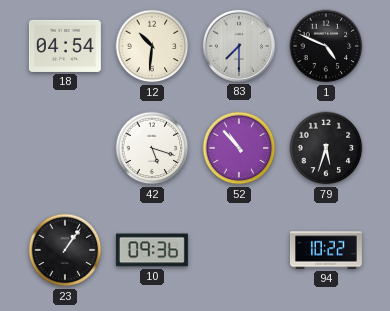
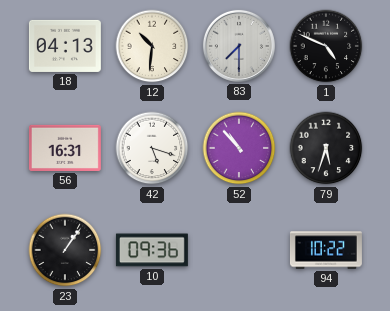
18: 04:54 -> 04:13 (65, 46)
56: none -> 16:31 (65, 148)
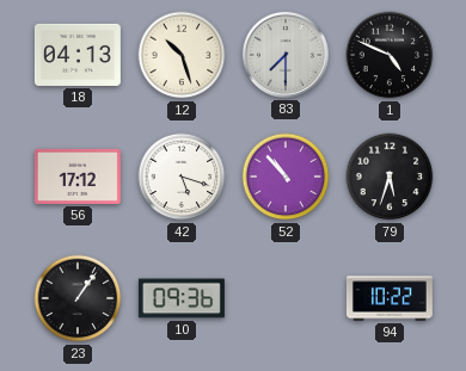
12: 10:31 -> 10:27 (182, 55)
56: 16:31 -> 17:12 (78, 177)
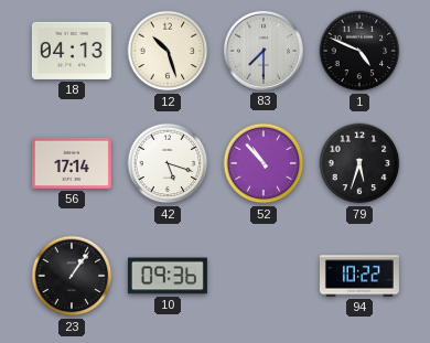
56: 17:12 -> 17:14 (72, 163)
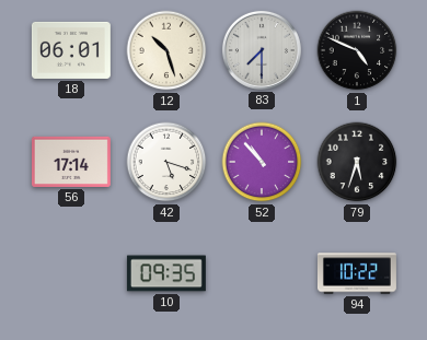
18: 04:13 -> 06:01 (71, 50)
23: 1:06 -> none (72, 276)
10: 09:36 -> 09:35 (166, 273)
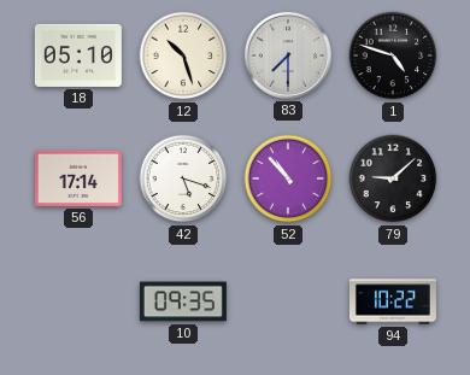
18: 06:01 -> 05:10 (78, 55)
1: 4:49 -> 4:48 (393, 55)
79: 5:33 -> 9:08 (393, 178)
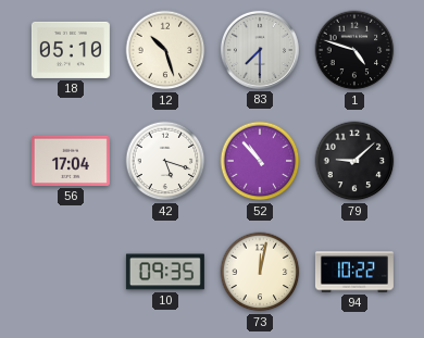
56: 17:14 -> 17:04 (71, 161)
73: none -> 12:02 (260, 272)
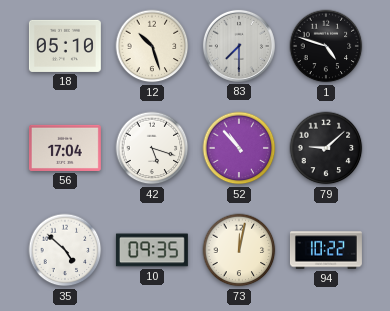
35: none -> 4:52 (65, 250)
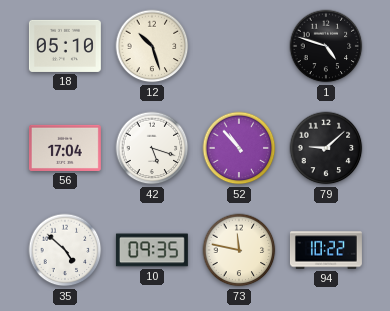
83: 7:30 -> none (239, 46)
73: 12:02 -> 11:47 (239, 250)
